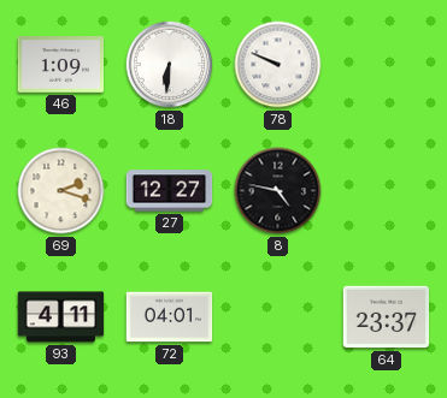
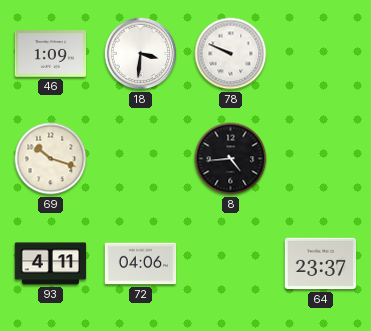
18: 6:31 -> 3:31 (141, 54)
69: 2:18 -> 10:18 (51, 159)
27: 12:27 -> none (170, 191)
8: 4:47 -> 4:44 (231, 159)
72: 04:01 -> 04:06 (141, 264)
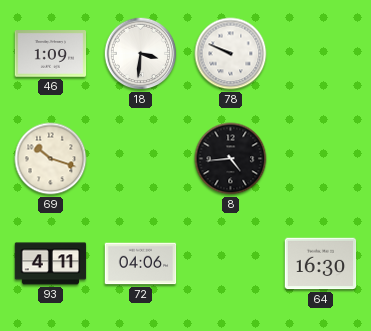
64: 23:37 -> 16:30 (321, 264)
